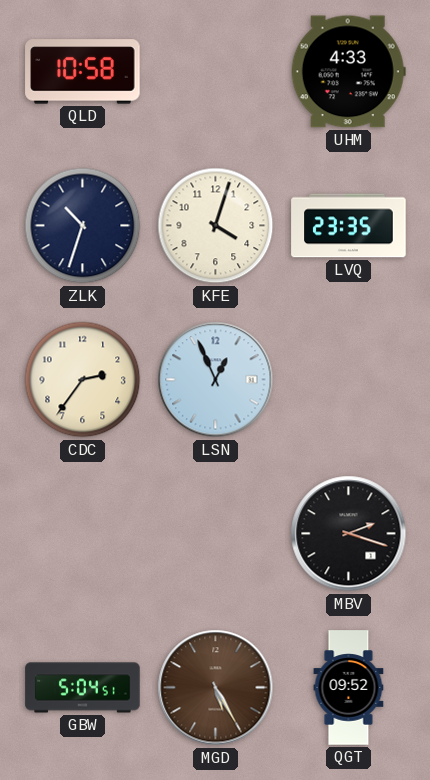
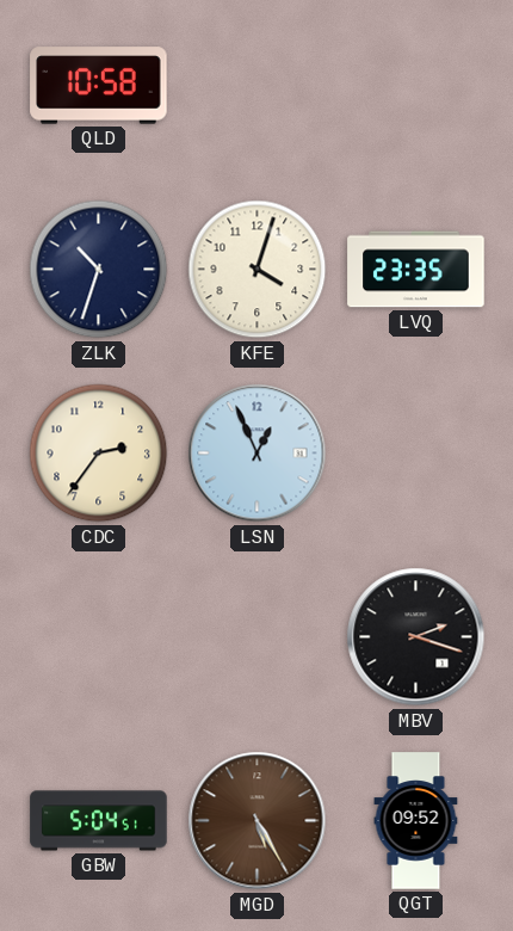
UHM: 4:33 -> none (348, 72)
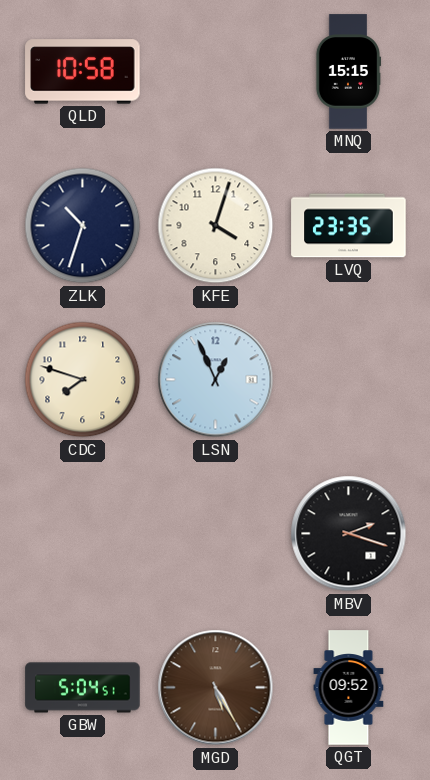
MNQ: none -> 15:15 (348, 72)
CDC: 2:36 -> 7:48 (83, 380)
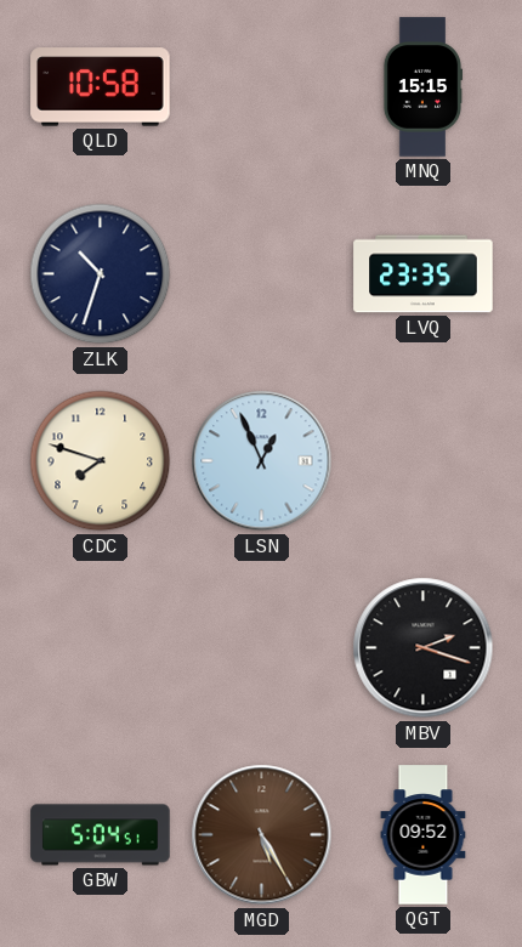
KFE: 4:03 -> none (216, 226)
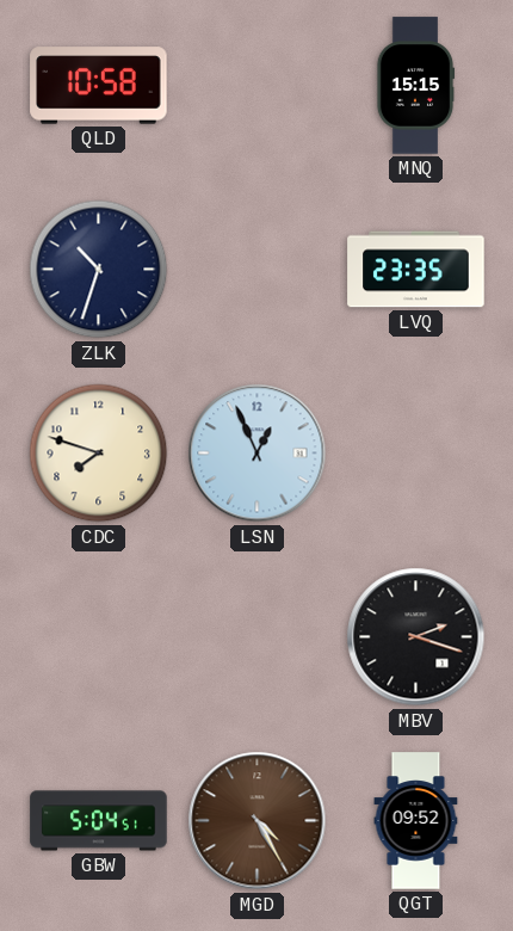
MGD: 5:25 -> 4:25 (258, 821)
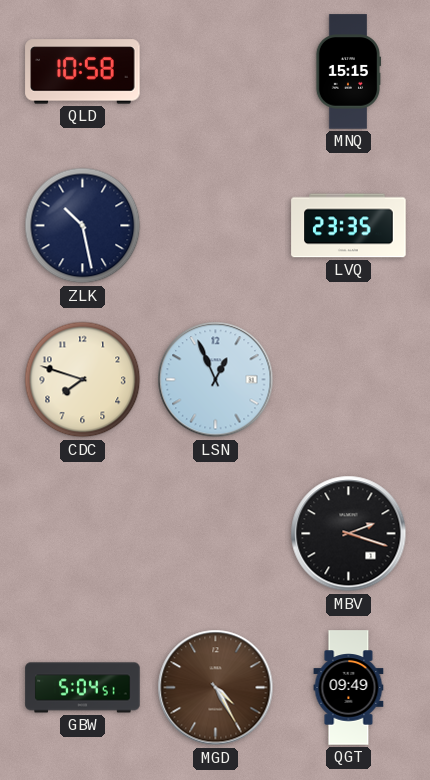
ZLK: 10:33 -> 10:28 (83, 226)
QGT: 09:52 -> 09:49 (349, 688)
